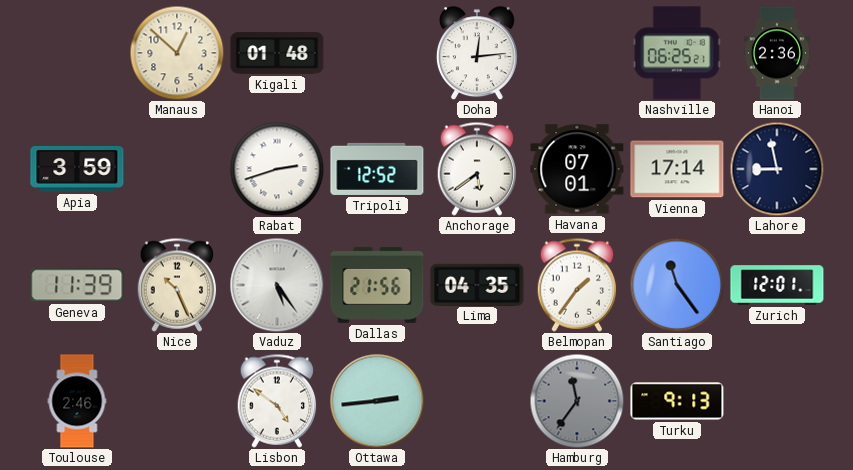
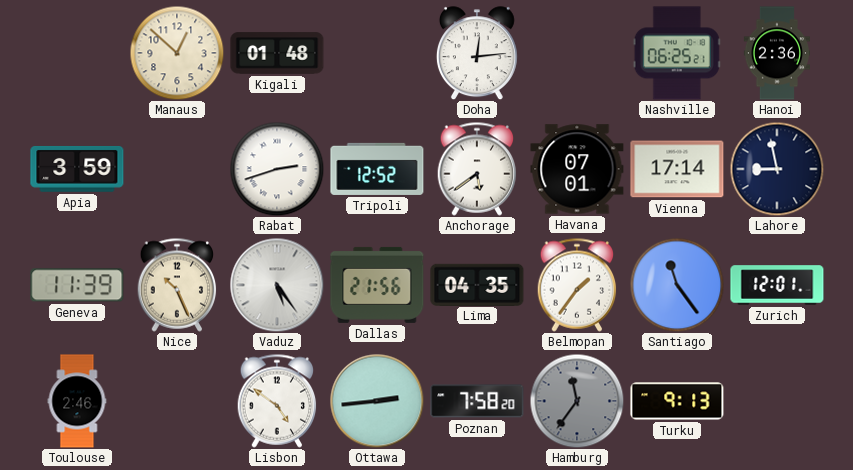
Poznan: none -> 7:58 (477, 401)
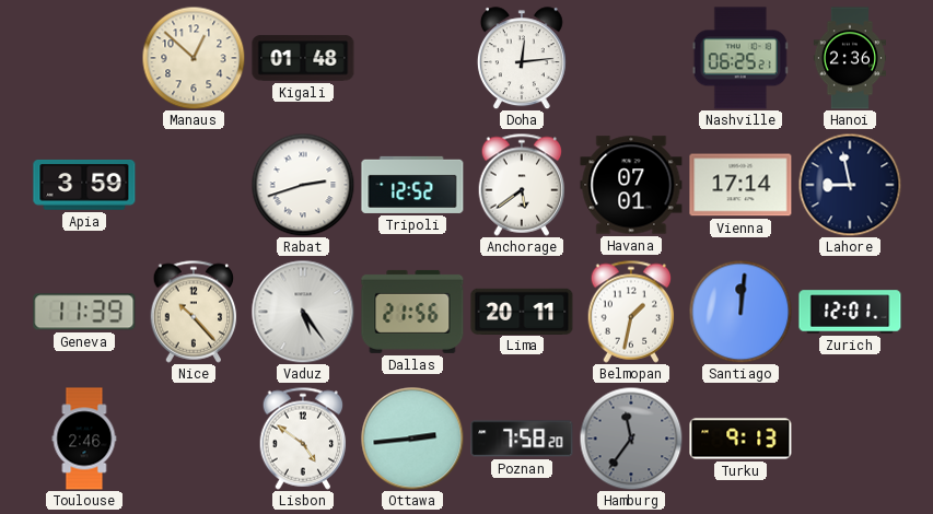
Nice: 10:26 -> 10:23 (194, 312)
Lima: 04:35 -> 20:11 (522, 311)
Belmopan: 1:36 -> 1:32 (631, 312)
Santiago: 11:24 -> 12:01 (740, 312)
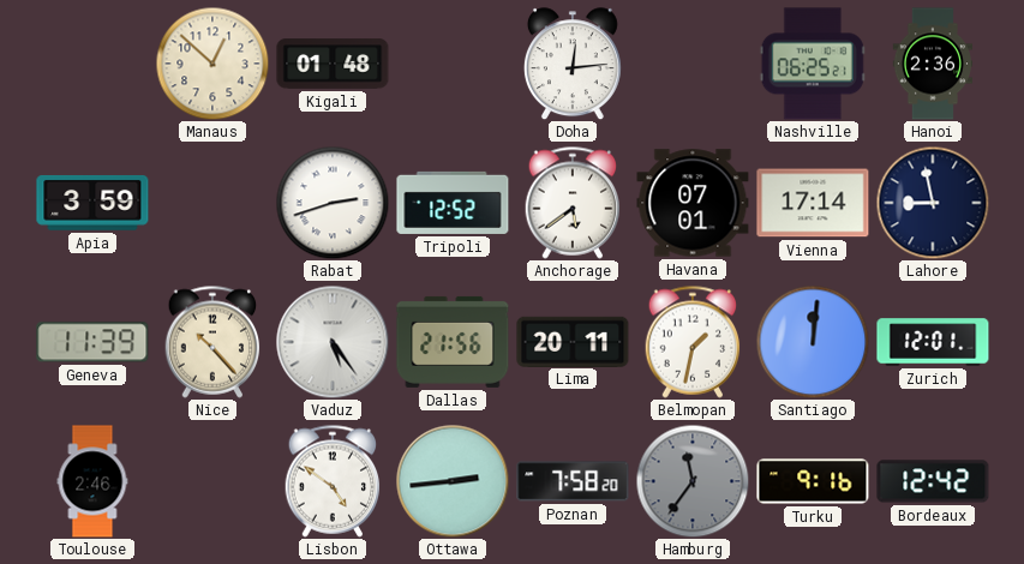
Turku: 9:13 -> 9:16 (813, 481)
Bordeaux: none -> 12:42 (933, 481)
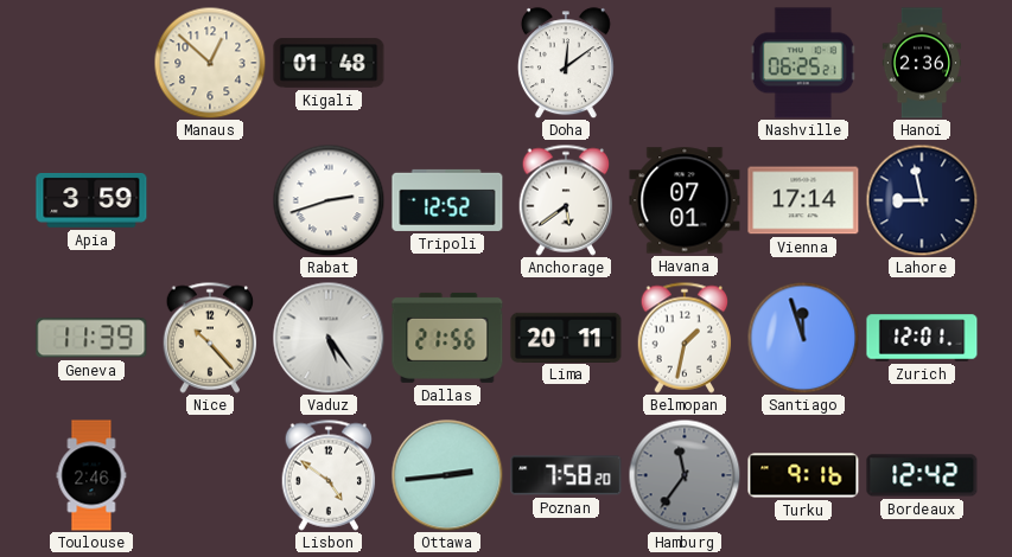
Doha: 12:14 -> 12:09 (566, 63)
Santiago: 12:01 -> 11:57 (803, 338)
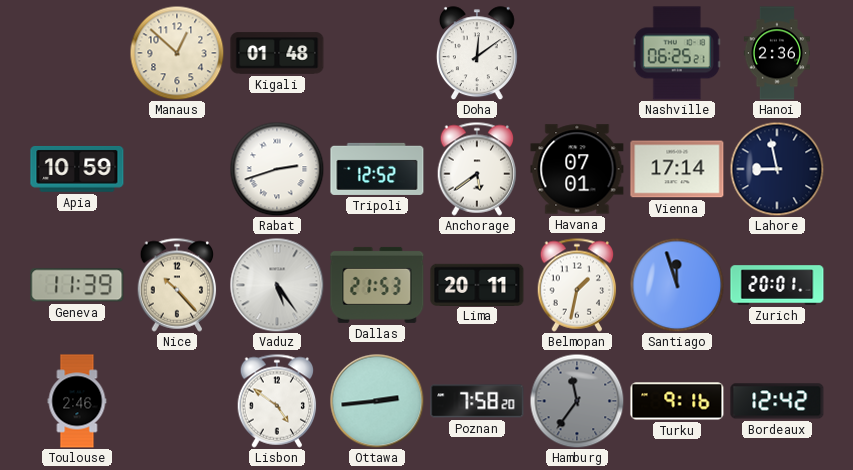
Apia: 3:59 -> 10:59 (77, 169)
Dallas: 21:56 -> 21:53 (377, 285)
Zurich: 12:01 -> 20:01 (777, 285)
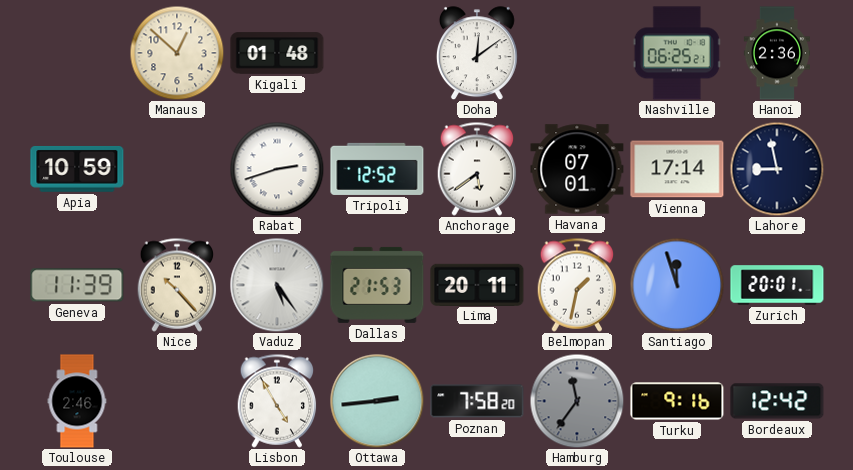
Lisbon: 4:51 -> 4:55 (277, 401)
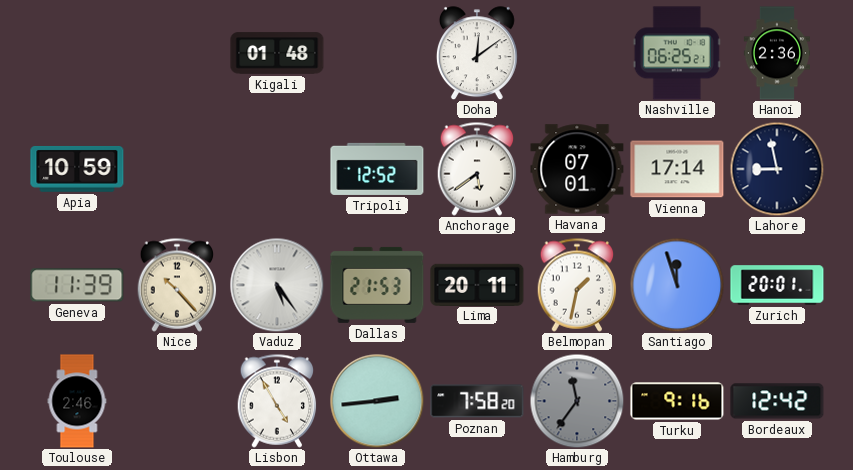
Manaus: 12:52 -> none (177, 53)
Rabat: 2:42 -> none (277, 169)
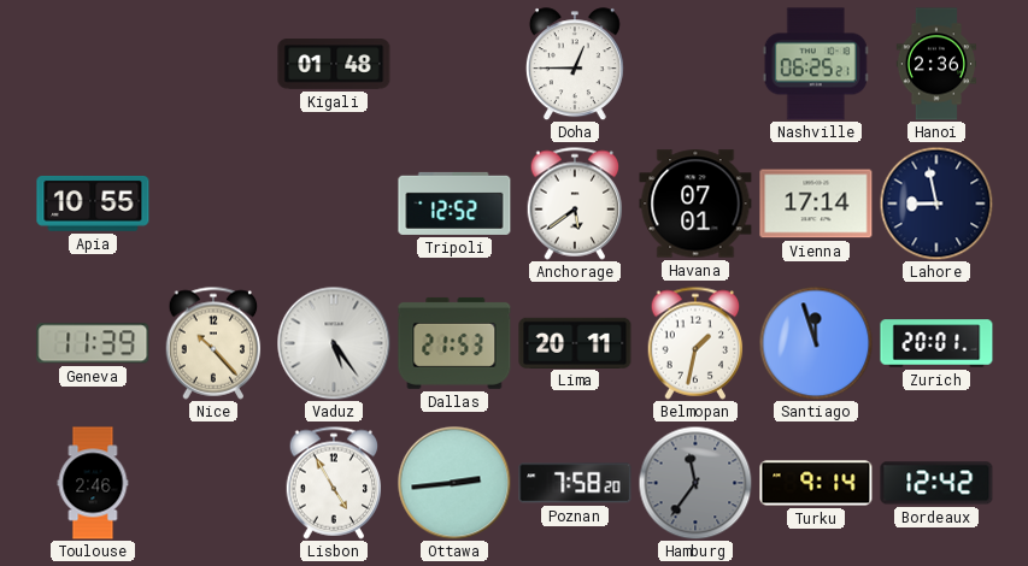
Doha: 12:09 -> 12:45 (575, 64)
Apia: 10:59 -> 10:55 (93, 204)
Turku: 9:16 -> 9:14 (816, 483)
